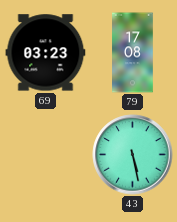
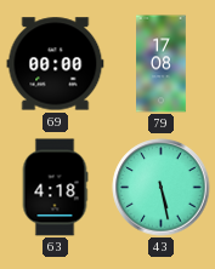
69: 03:23 -> 00:00 (56, 64)
63: none -> 4:18 (55, 188)
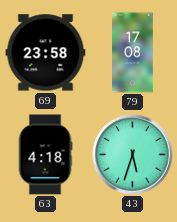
69: 00:00 -> 23:58 (46, 53)
43: 5:28 -> 5:33 (133, 155)
